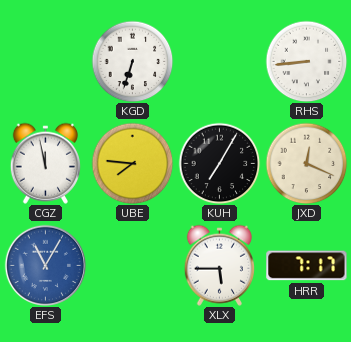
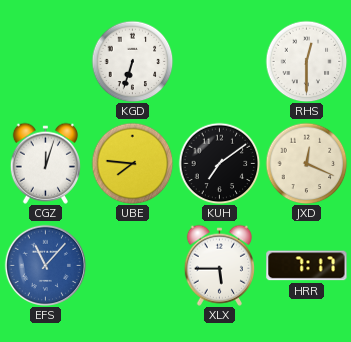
RHS: 8:44 -> 12:30 (306, 61)
CGZ: 11:58 -> 12:03 (45, 163)
KUH: 7:05 -> 7:09 (219, 163)
EFS: 11:05 -> 11:07 (45, 265)
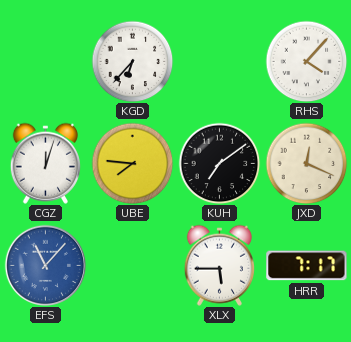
KGD: 6:33 -> 6:37 (132, 61)
RHS: 12:30 -> 4:07 (306, 61)
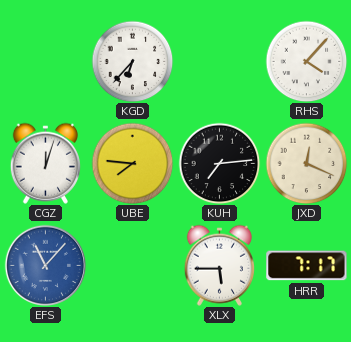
KUH: 7:09 -> 7:14 (219, 163)
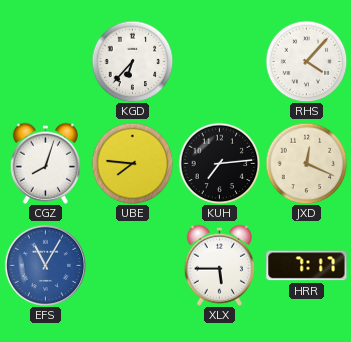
CGZ: 12:03 -> 8:03 (45, 163)
EFS: 11:07 -> 11:05 (45, 265)
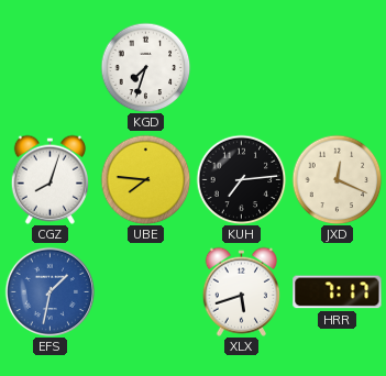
KGD: 6:37 -> 7:33 (145, 67)
RHS: 4:07 -> none (306, 61)
EFS: 11:05 -> 1:32 (49, 291)
XLX: 5:45 -> 5:42 (241, 291)
